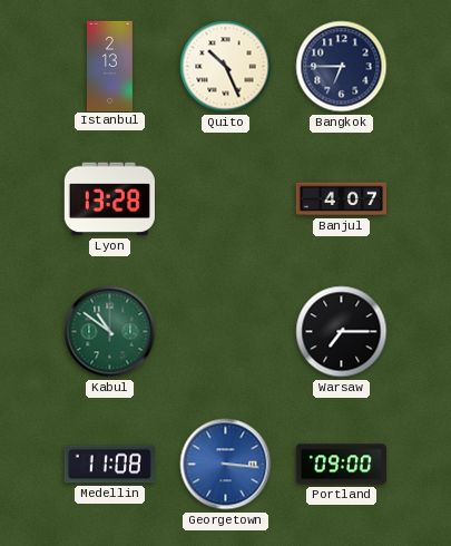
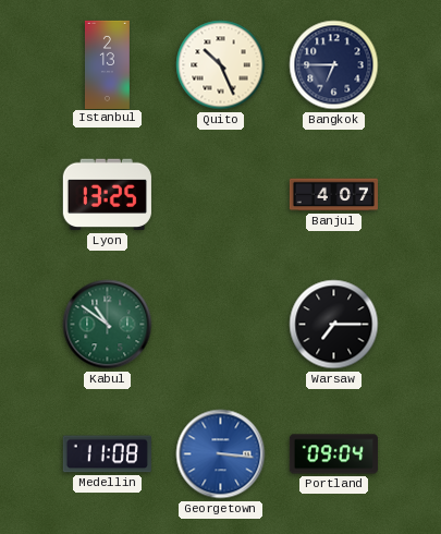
Lyon: 13:28 -> 13:25 (107, 195)
Portland: 09:00 -> 09:04 (333, 454)
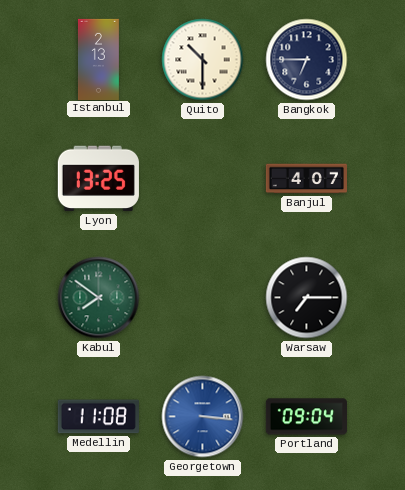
Quito: 10:26 -> 10:30 (203, 60)
Kabul: 10:51 -> 7:51 (99, 298)
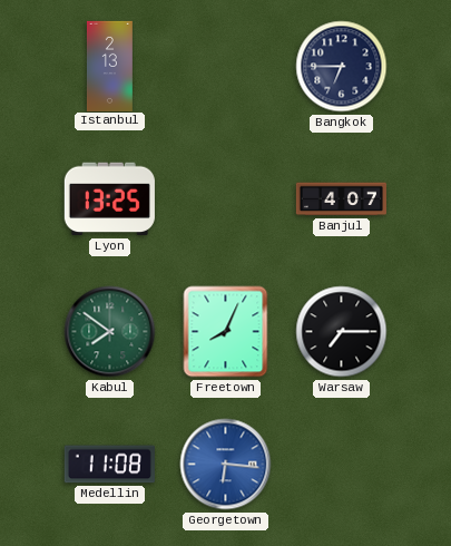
Quito: 10:30 -> none (203, 60)
Freetown: none -> 8:04 (226, 332)
Georgetown: 3:16 -> 6:16 (226, 465)
Portland: 09:04 -> none (306, 417)
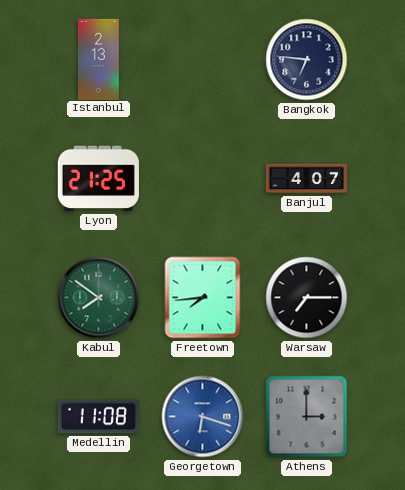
Bangkok: 6:45 -> 6:46 (307, 60)
Lyon: 13:25 -> 21:25 (98, 179)
Freetown: 8:04 -> 7:44 (203, 298)
Georgetown: 6:16 -> 6:18 (203, 417)
Athens: none -> 3:00 (307, 417)
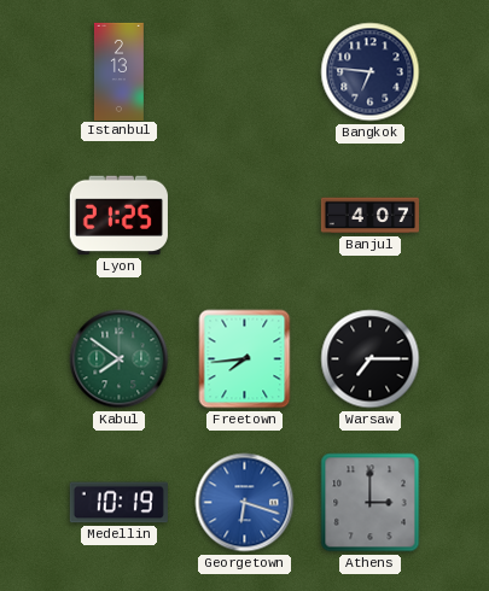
Medellin: 11:08 -> 10:19 (118, 503)
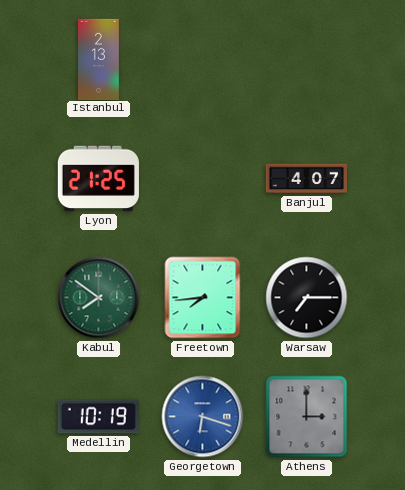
Bangkok: 6:46 -> none (371, 72)
